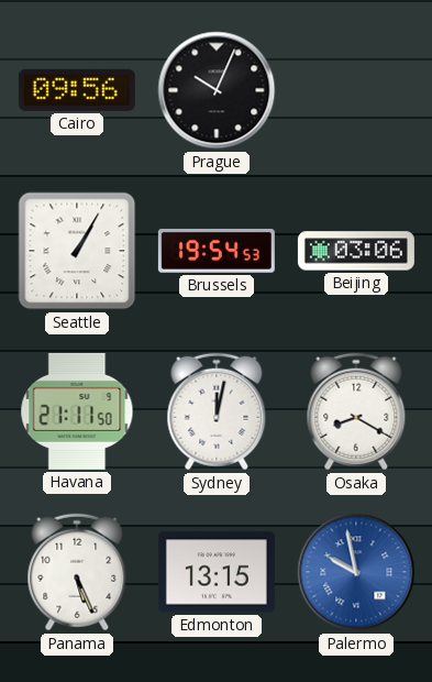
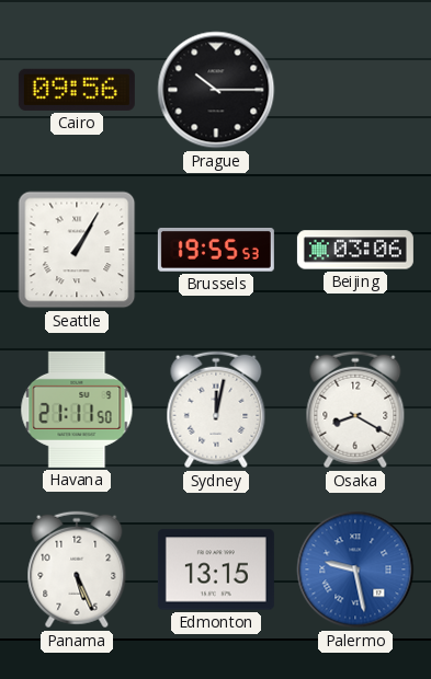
Prague: 10:04 -> 10:15 (216, 90)
Brussels: 19:54 -> 19:55 (216, 250)
Palermo: 9:58 -> 9:28 (355, 569)
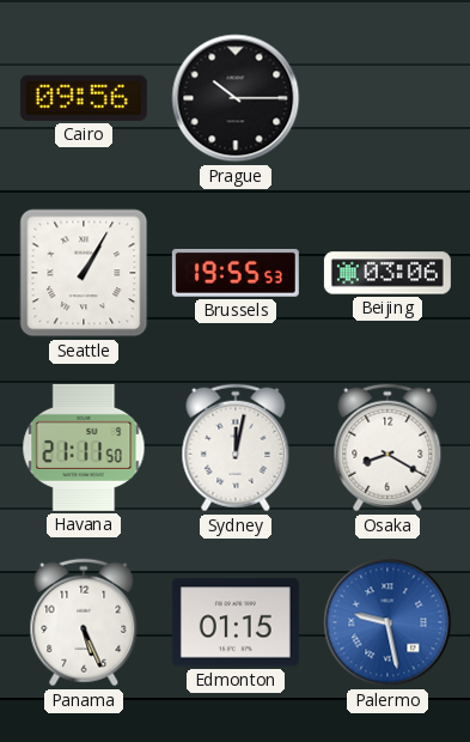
Edmonton: 13:15 -> 01:15 (236, 622)
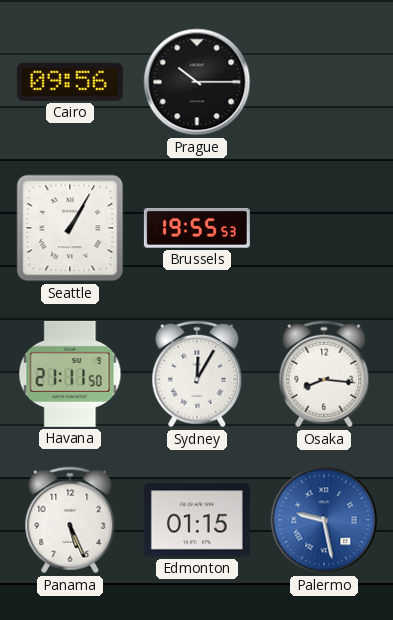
Beijing: 03:06 -> none (387, 273)
Sydney: 12:02 -> 12:05 (197, 374)
Osaka: 8:20 -> 8:16 (324, 374)
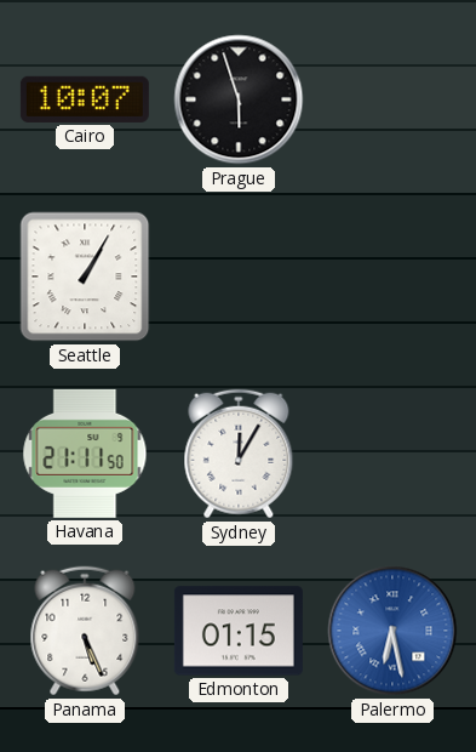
Cairo: 09:56 -> 10:07 (85, 99)
Prague: 10:15 -> 5:57 (239, 99)
Brussels: 19:55 -> none (197, 228)
Osaka: 8:16 -> none (324, 374)
Palermo: 9:28 -> 6:28 (392, 631)
